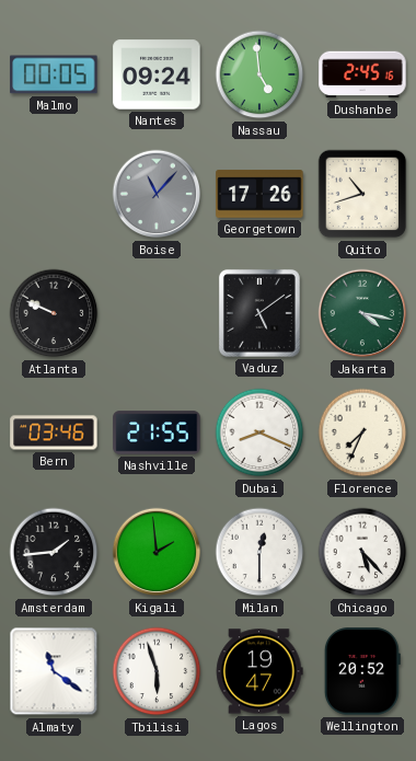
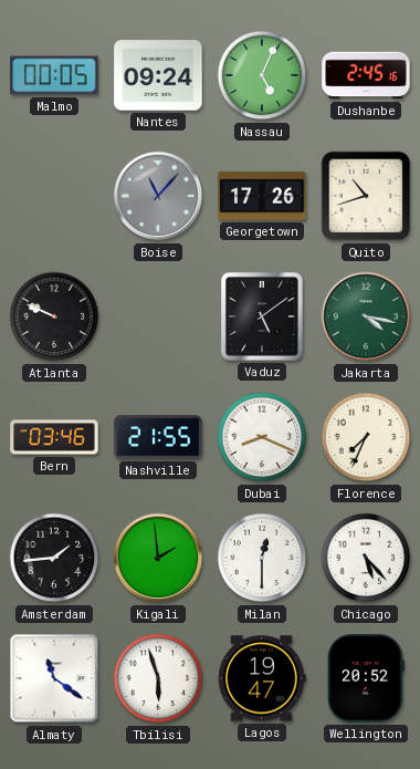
Nassau: 4:59 -> 5:04 (262, 75)
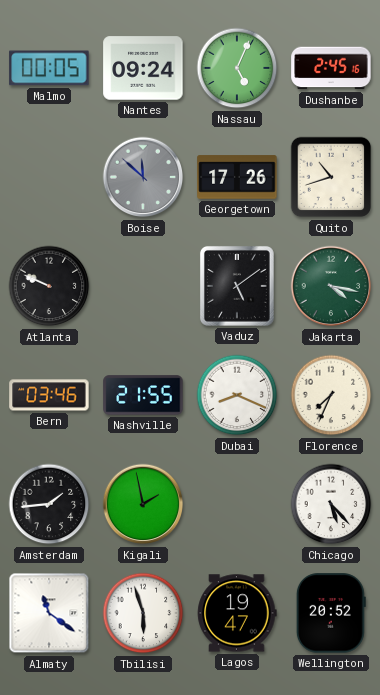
Boise: 11:07 -> 11:52 (143, 177)
Kigali: 1:59 -> 1:58 (143, 504)
Milan: 12:30 -> none (262, 558)
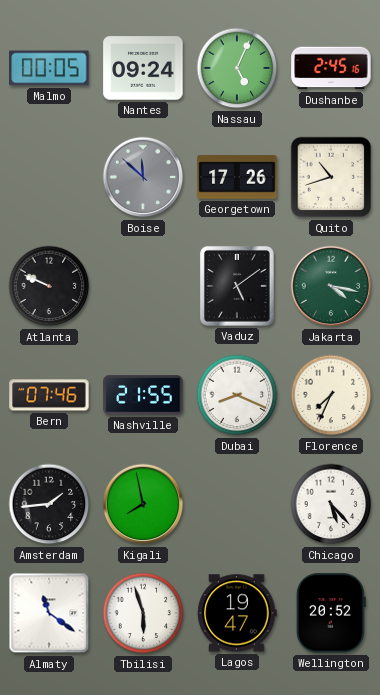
Bern: 03:46 -> 07:46 (49, 395)
Kigali: 1:58 -> 7:58 (143, 504)
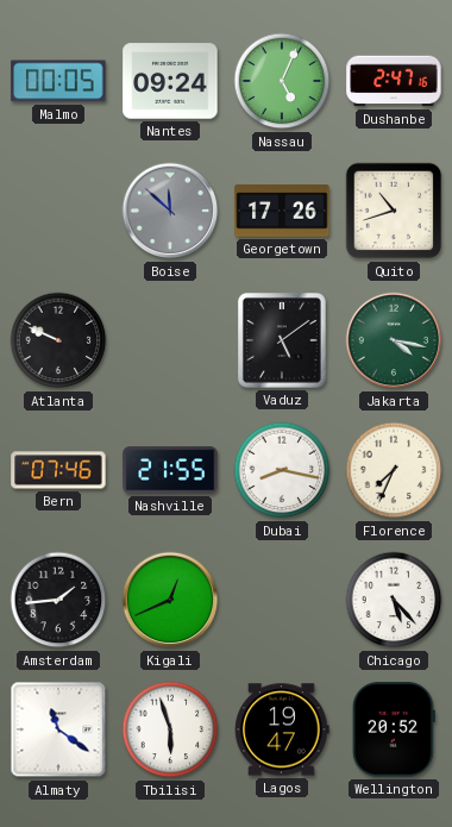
Dushanbe: 2:45 -> 2:47 (394, 81)
Dubai: 8:19 -> 8:17 (282, 470)
Kigali: 7:58 -> 12:41 (170, 600)
